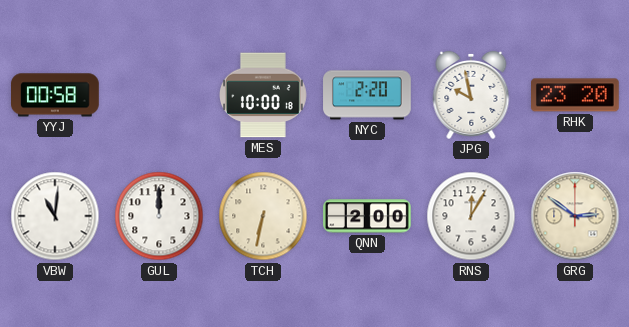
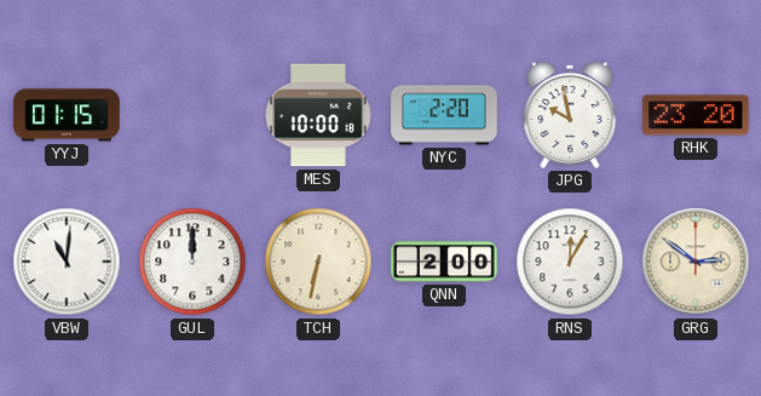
YYJ: 00:58 -> 01:15 (68, 115)
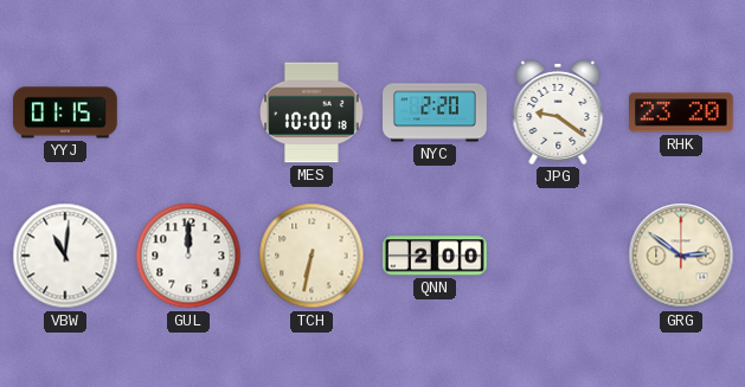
JPG: 9:58 -> 9:21 (558, 112)
RNS: 12:05 -> none (570, 262)
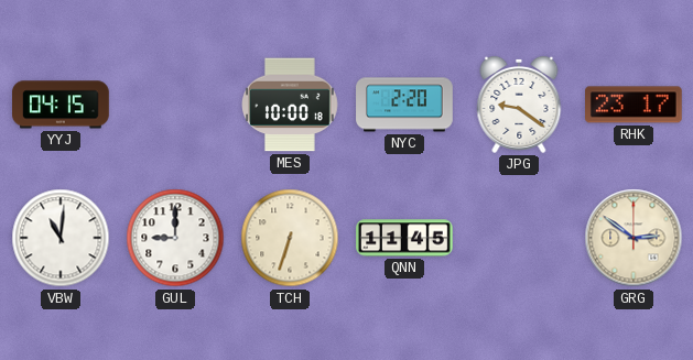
YYJ: 01:15 -> 04:15 (62, 105)
RHK: 23:20 -> 23:17 (635, 105)
GUL: 12:00 -> 9:00 (175, 238)
TCH: 6:32 -> 6:33 (290, 238)
QNN: 2:00 -> 11:45 (404, 238)
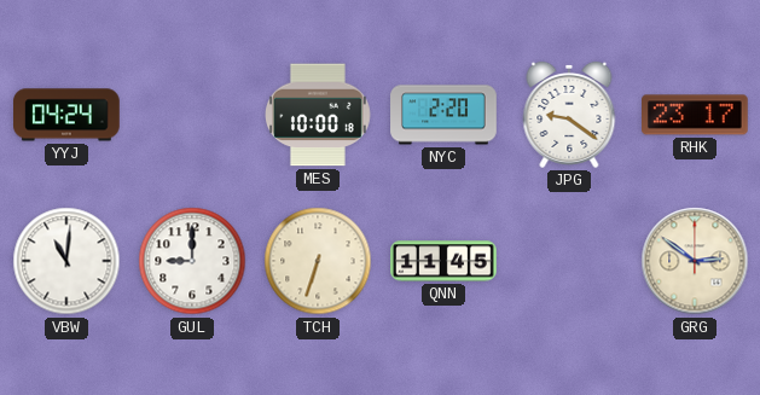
YYJ: 04:15 -> 04:24 (68, 115)
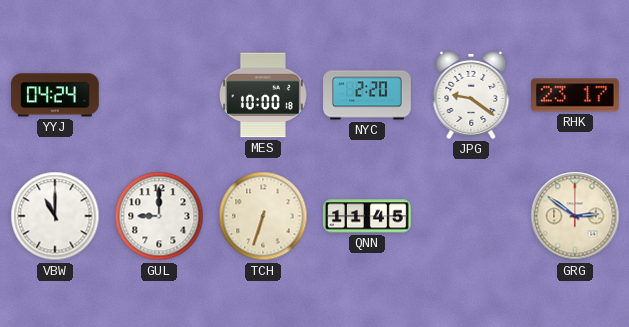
VBW: 11:01 -> 11:00 (55, 216)
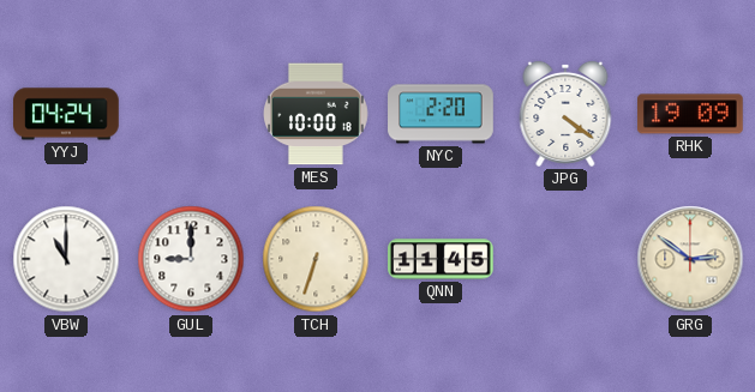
JPG: 9:21 -> 4:21 (565, 114)
RHK: 23:17 -> 19:09 (691, 114)
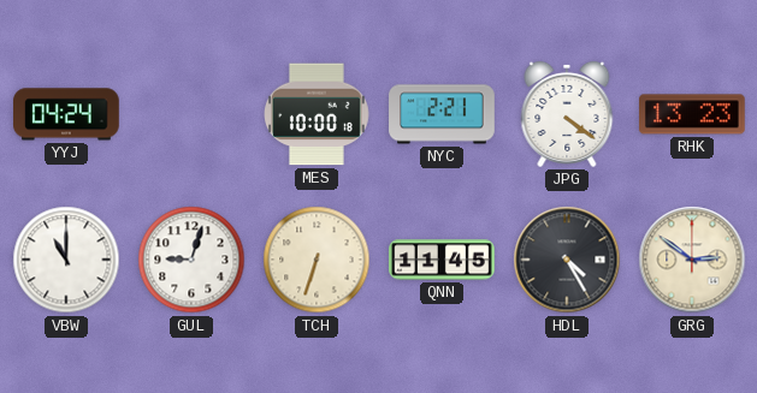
NYC: 2:20 -> 2:21 (442, 114)
RHK: 19:09 -> 13:23 (693, 114)
GUL: 9:00 -> 9:03 (191, 260)
HDL: none -> 4:25 (567, 260)
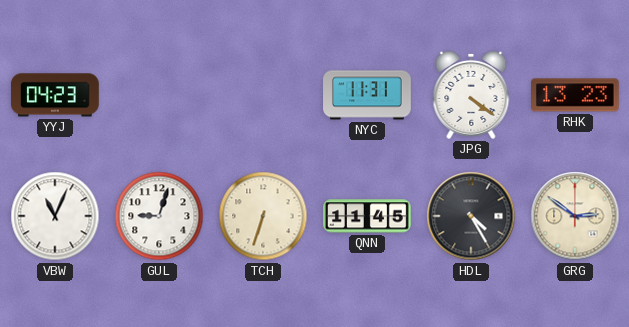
YYJ: 04:24 -> 04:23 (56, 95)
MES: 10:00 -> none (318, 114)
NYC: 2:21 -> 11:31 (367, 95)
VBW: 11:00 -> 11:04 (55, 216)
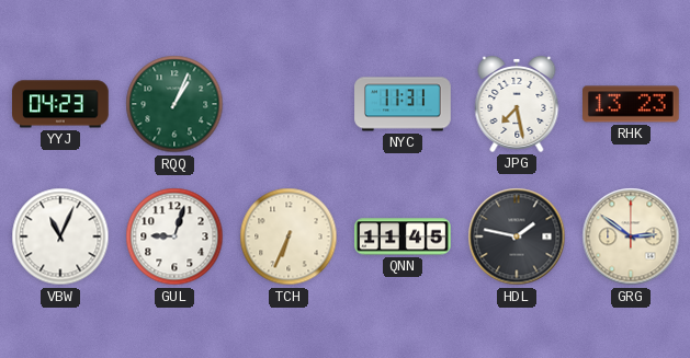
RQQ: none -> 1:04 (174, 104)
JPG: 4:21 -> 7:28 (517, 104)
TCH: 6:33 -> 6:34 (289, 236)
HDL: 4:25 -> 1:47 (517, 236)
